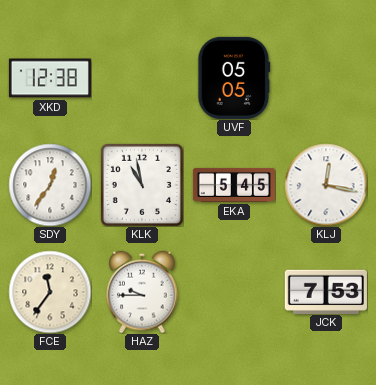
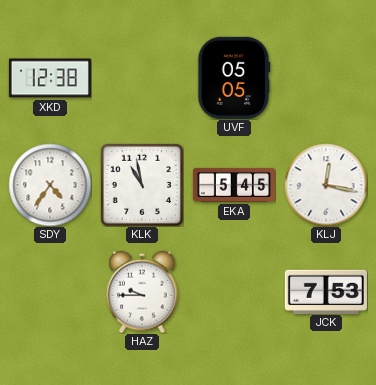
SDY: 12:36 -> 4:36 (50, 185)
FCE: 11:36 -> none (50, 292)
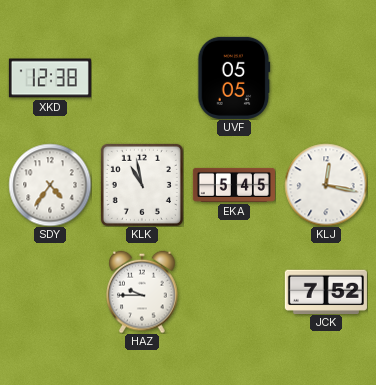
JCK: 7:53 -> 7:52 (326, 291)
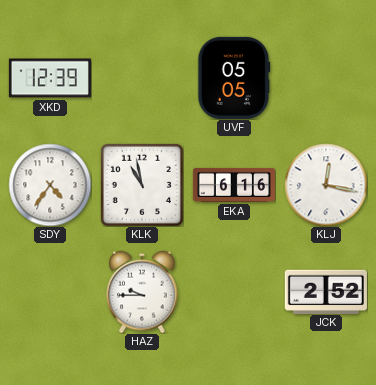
XKD: 12:38 -> 12:39 (50, 78)
EKA: 5:45 -> 6:16 (234, 185)
JCK: 7:52 -> 2:52 (326, 291)
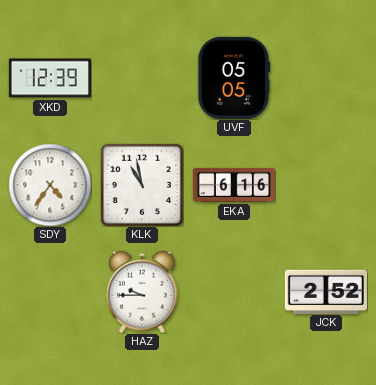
KLJ: 12:17 -> none (326, 185)
